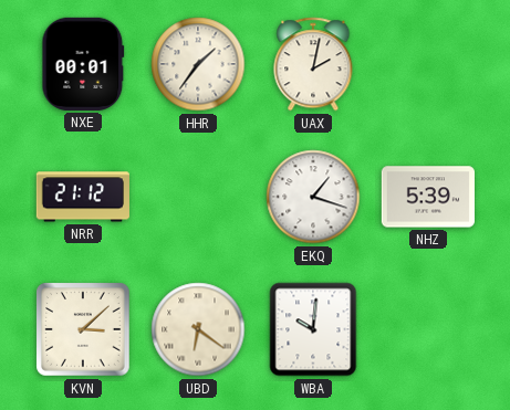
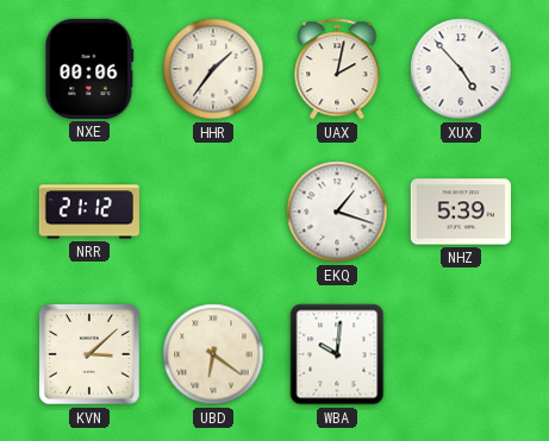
NXE: 00:01 -> 00:06 (89, 69)
XUX: none -> 4:53 (461, 69)
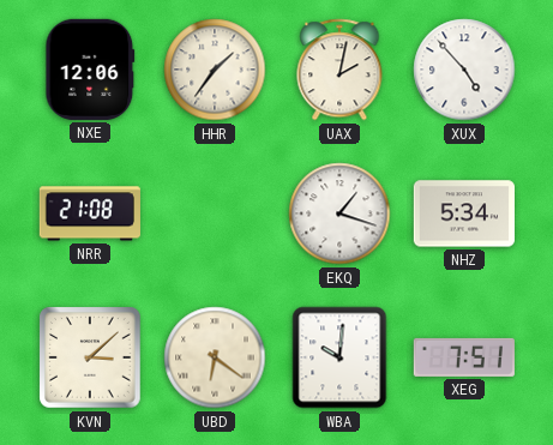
NXE: 00:06 -> 12:06 (90, 70)
NRR: 21:12 -> 21:08 (90, 214)
NHZ: 5:39 -> 5:34 (463, 214)
XEG: none -> 7:51 (464, 357)
